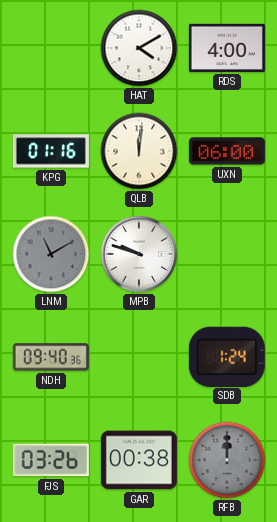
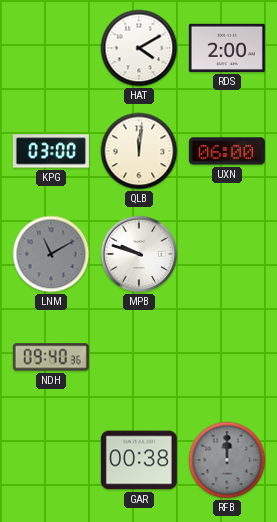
RDS: 4:00 -> 2:00 (227, 48)
KPG: 01:16 -> 03:00 (51, 151)
SDB: 1:24 -> none (227, 356)
FJS: 03:26 -> none (51, 460)
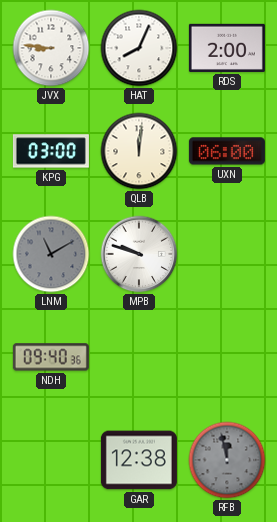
JVX: none -> 8:46 (51, 48)
HAT: 4:10 -> 8:04 (139, 48)
GAR: 00:38 -> 12:38 (139, 460)
RFB: 12:00 -> 11:58 (227, 460)
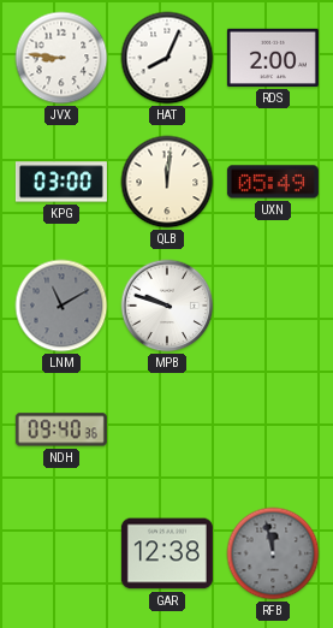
UXN: 06:00 -> 05:49 (273, 182)
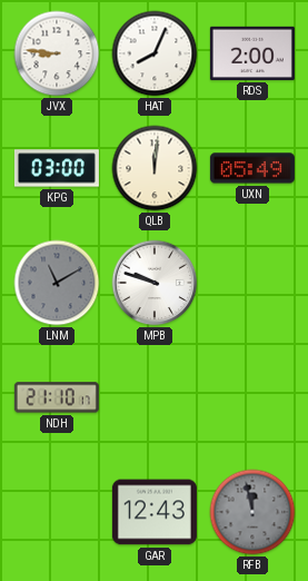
NDH: 09:40 -> 21:10 (57, 397)
GAR: 12:38 -> 12:43 (155, 512)
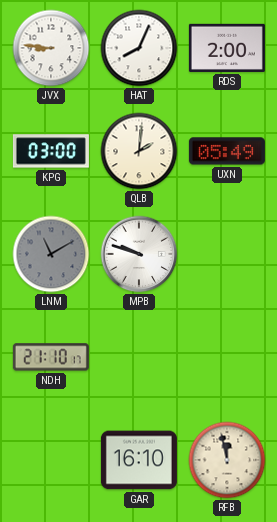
QLB: 12:01 -> 2:01 (139, 151)
GAR: 12:43 -> 16:10 (139, 460)
RFB dial: grey -> cream (227, 460)
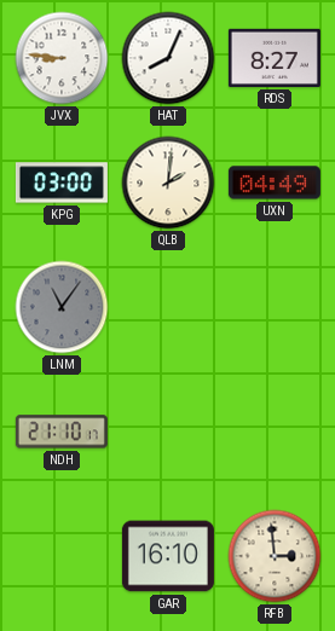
RDS: 2:00 -> 8:27 (275, 58)
UXN: 05:49 -> 04:49 (275, 183)
LNM: 11:10 -> 11:06 (62, 307)
MPB: 9:48 -> none (139, 254)
RFB: 11:58 -> 2:59 (275, 556)
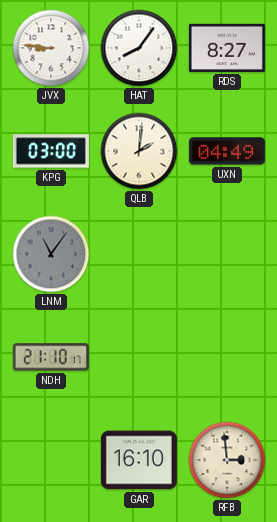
HAT: 8:04 -> 8:06 (139, 48)
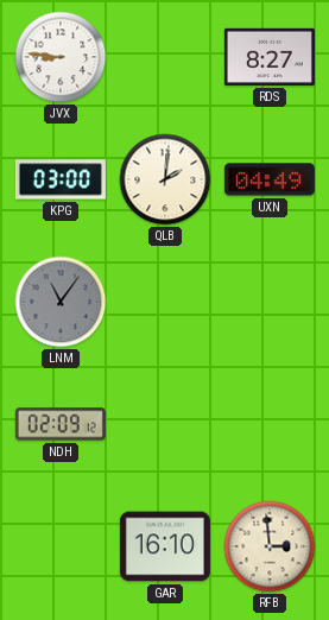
HAT: 8:06 -> none (139, 48)
NDH: 21:10 -> 02:09 (61, 424)
